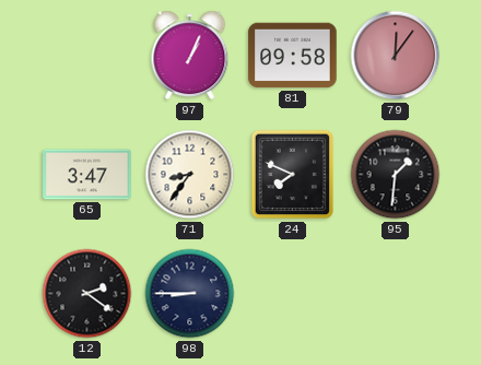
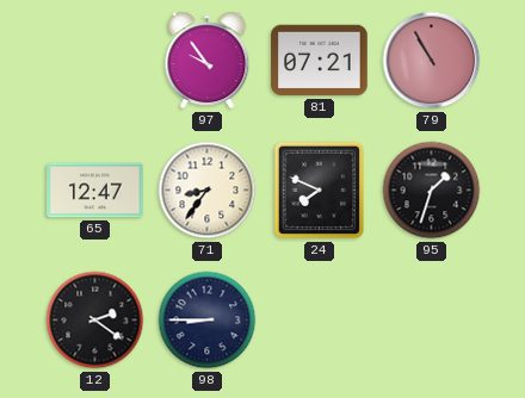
97: 1:04 -> 9:54 (208, 61)
81: 09:58 -> 07:21 (320, 61)
79: 12:06 -> 10:55 (432, 61)
65: 3:47 -> 12:47 (95, 191)
95: 1:31 -> 1:33 (432, 191)
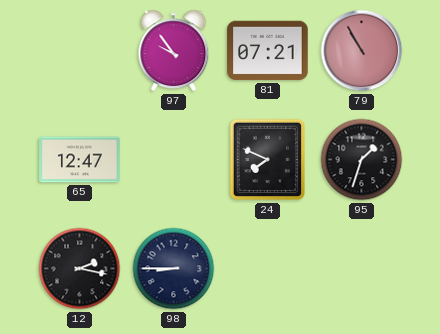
71: 8:36 -> none (208, 191)
12: 2:21 -> 2:17 (80, 269)
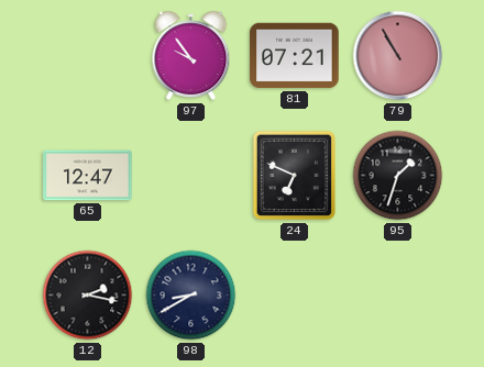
24: 7:49 -> 6:49 (295, 176)
98: 8:45 -> 8:40 (191, 296)
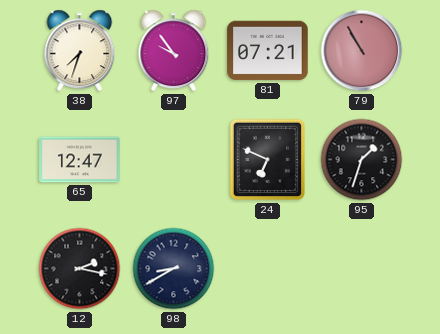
38: none -> 7:33 (80, 51)
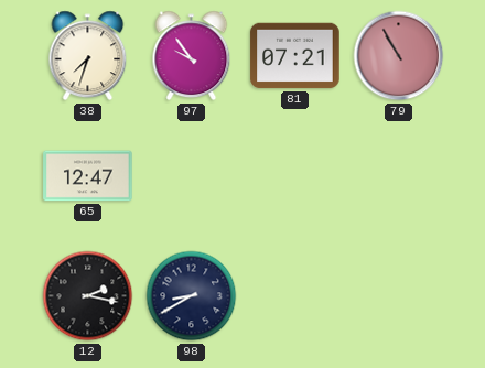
24: 6:49 -> none (268, 160)
95: 1:33 -> none (362, 160)
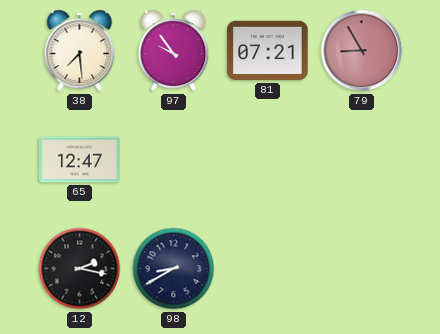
38: 7:33 -> 7:29 (80, 51)
79: 10:55 -> 8:55 (362, 51)
